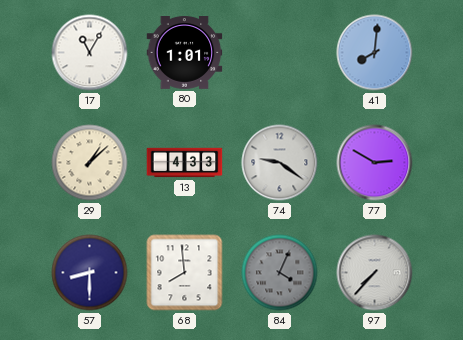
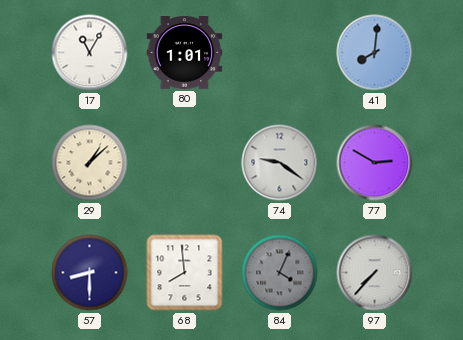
13: 4:33 -> none (185, 163)
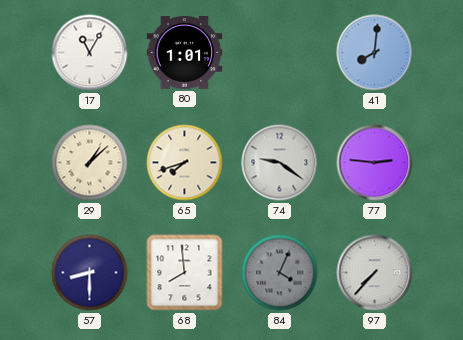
65: none -> 7:42 (185, 163)
77: 2:50 -> 2:46 (375, 163)
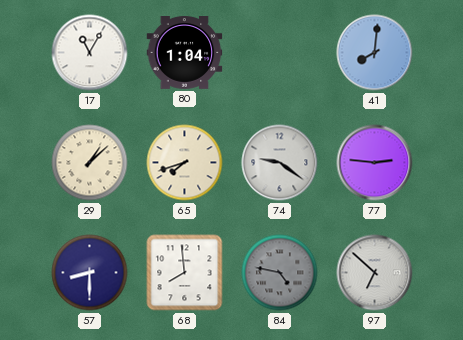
80: 1:01 -> 1:04 (185, 53)
84: 4:04 -> 4:47 (280, 273)
97: 7:37 -> 6:52 (375, 273)
